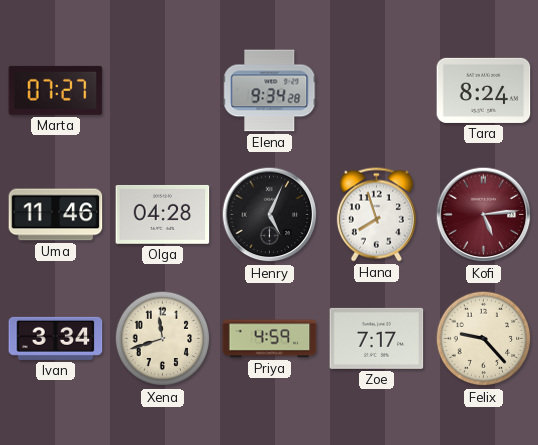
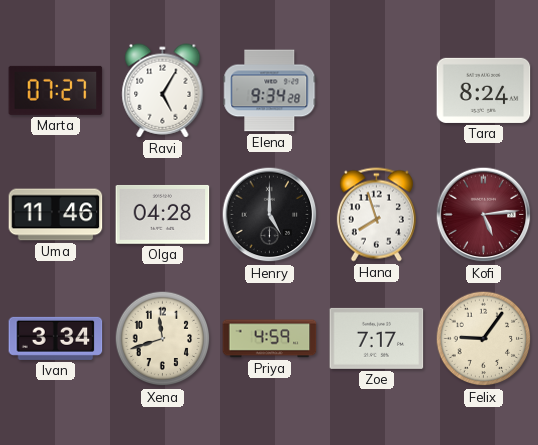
Ravi: none -> 5:05 (163, 91)
Henry: 5:04 -> 5:00 (270, 215)
Felix: 9:23 -> 9:06 (484, 339)
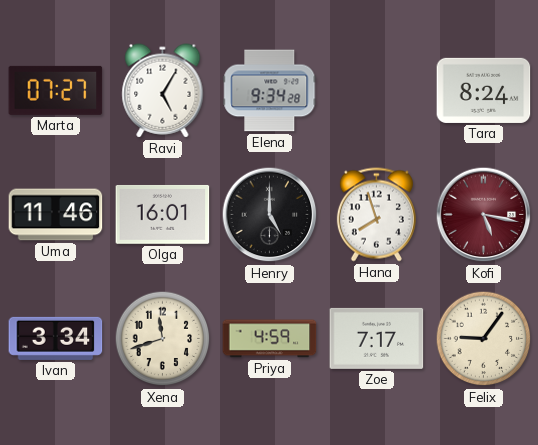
Olga: 04:28 -> 16:01 (163, 214)
Kofi: 5:14 -> 5:17 (484, 215)
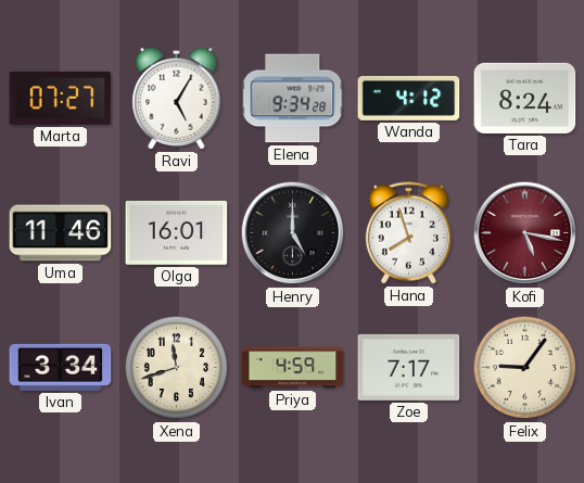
Wanda: none -> 4:12 (409, 98)
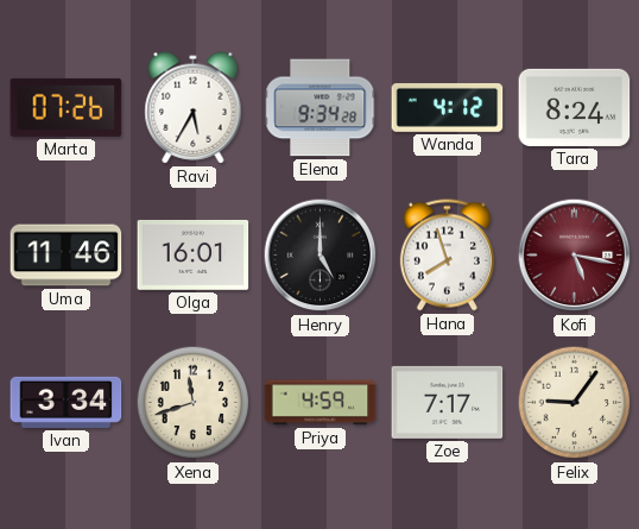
Marta: 07:27 -> 07:26 (67, 107)
Ravi: 5:05 -> 5:35 (194, 108)
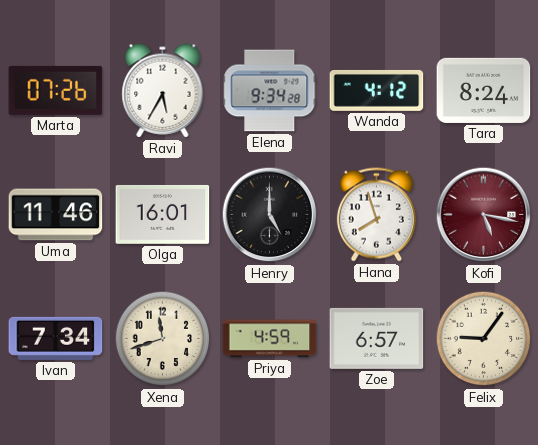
Ivan: 3:34 -> 7:34 (56, 338)
Zoe: 7:17 -> 6:57 (377, 338)
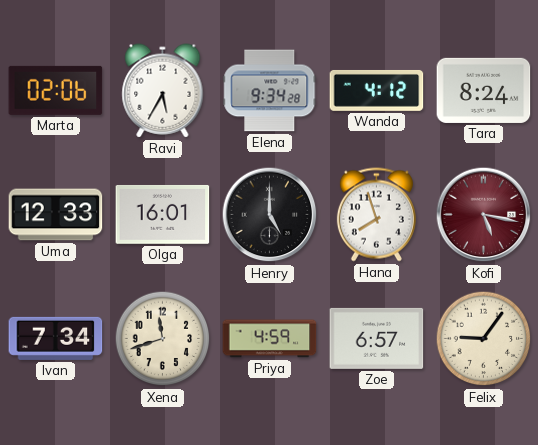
Marta: 07:26 -> 02:06 (56, 90)
Uma: 11:46 -> 12:33 (56, 215)
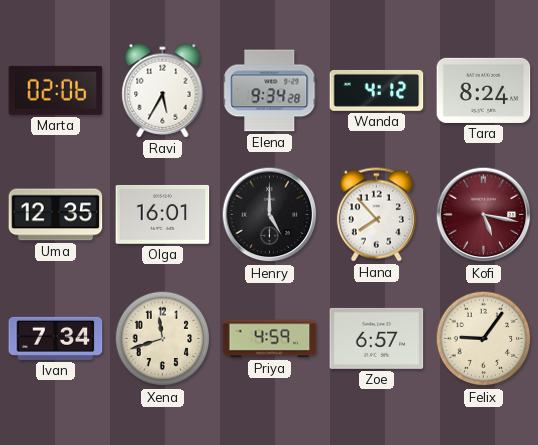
Uma: 12:33 -> 12:35 (56, 215)
Hana: 7:57 -> 7:53 (376, 215)
